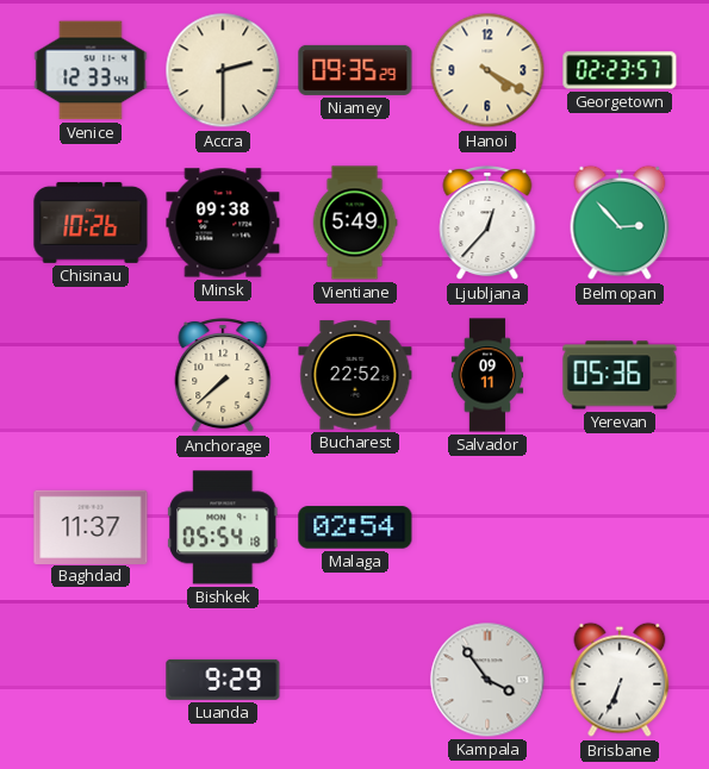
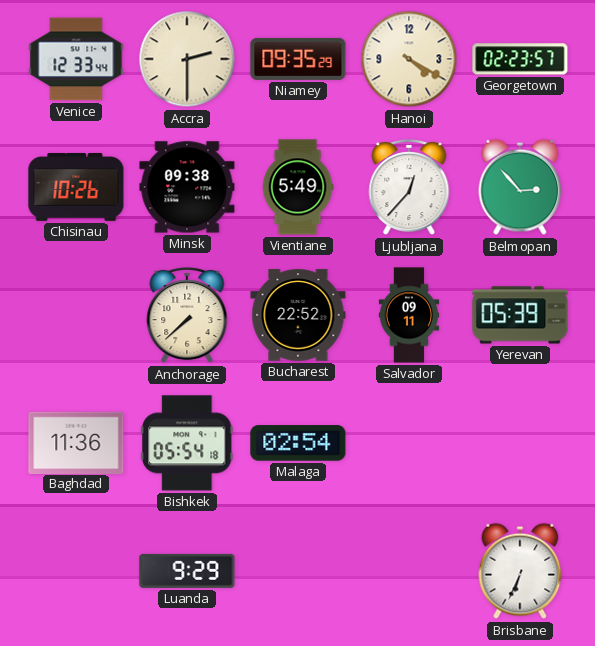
Yerevan: 05:36 -> 05:39 (520, 315)
Baghdad: 11:37 -> 11:36 (76, 442)
Kampala: 3:54 -> none (487, 680)
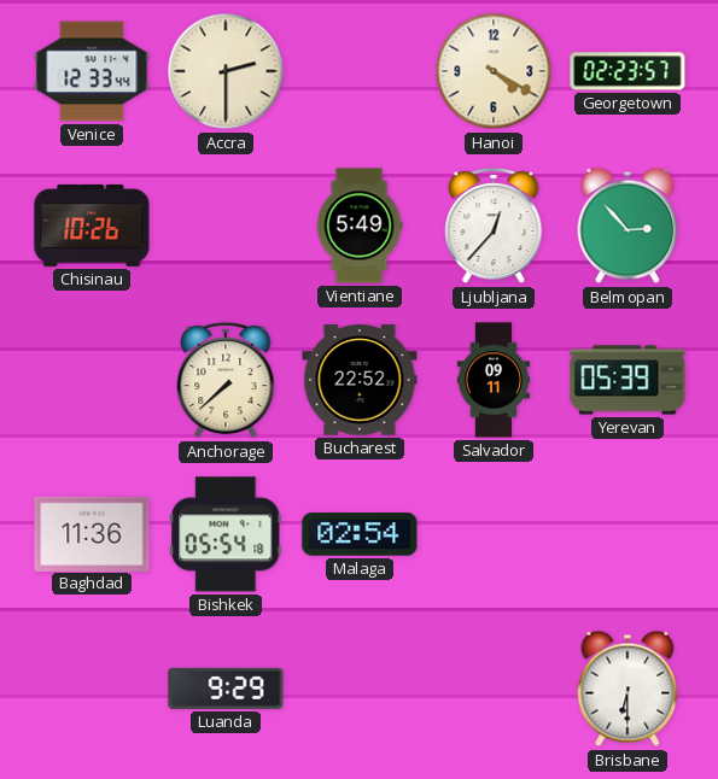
Niamey: 09:35 -> none (298, 59)
Minsk: 09:38 -> none (187, 187)
Brisbane: 6:34 -> 6:30 (627, 689)
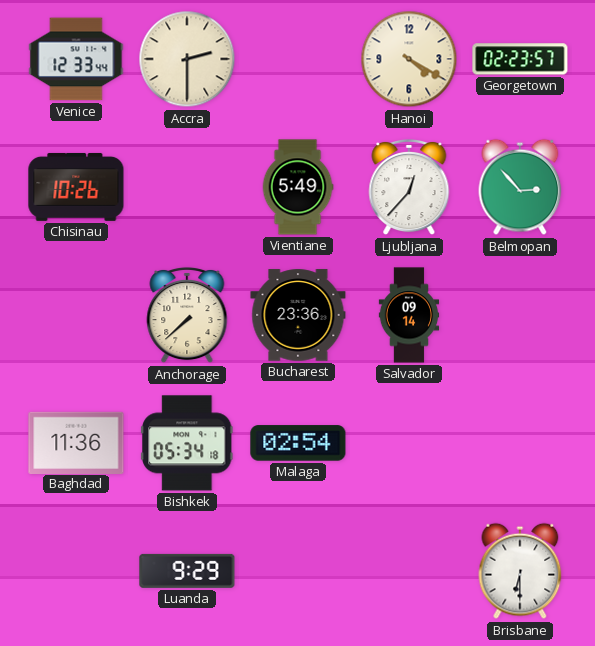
Bucharest: 22:52 -> 23:36 (298, 315)
Salvador: 09:11 -> 09:14 (409, 315)
Yerevan: 05:39 -> none (627, 380)
Bishkek: 05:54 -> 05:34 (188, 443)
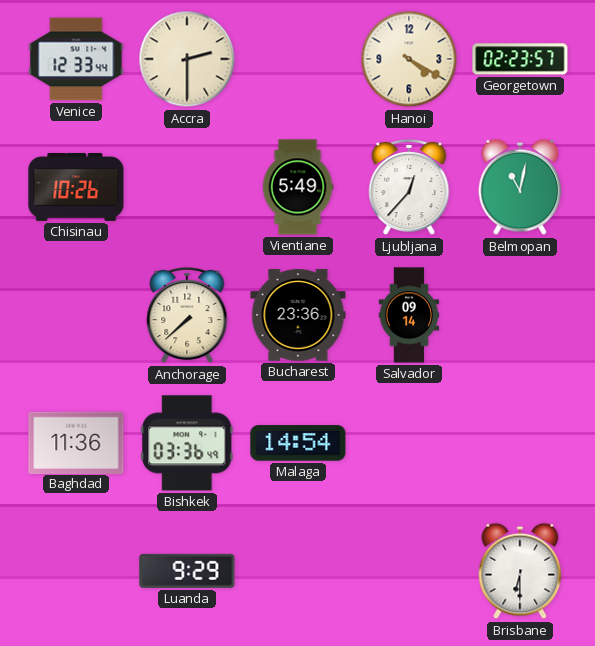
Belmopan: 2:53 -> 11:02 (520, 187)
Bishkek: 05:34 -> 03:36 (188, 443)
Malaga: 02:54 -> 14:54 (298, 443)
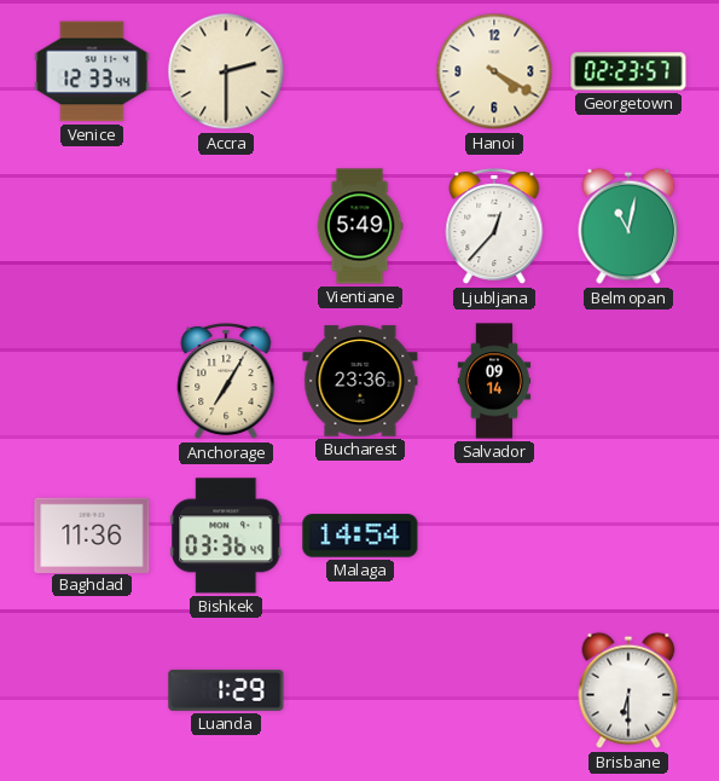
Chisinau: 10:26 -> none (76, 187)
Anchorage: 7:38 -> 7:05 (226, 381)
Luanda: 9:29 -> 1:29 (226, 690)
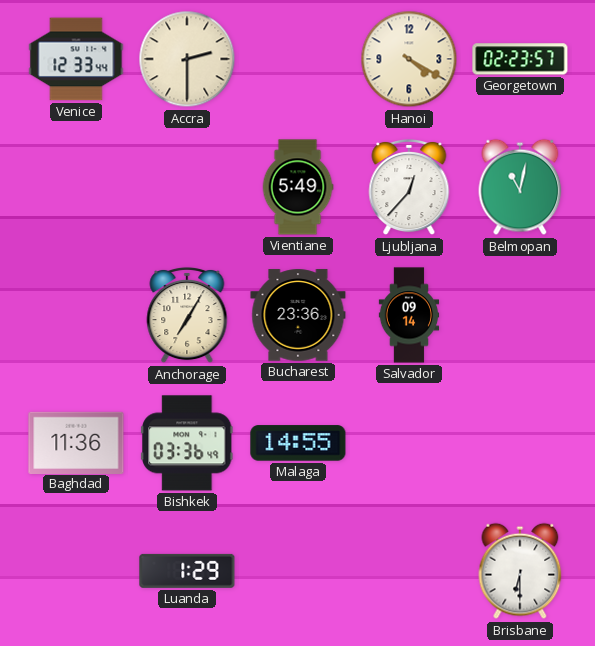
Malaga: 14:54 -> 14:55 (298, 443)
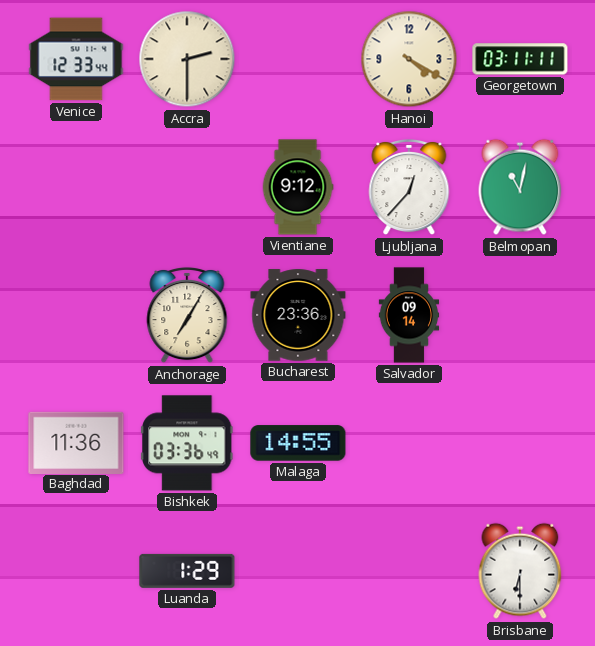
Georgetown: 02:23 -> 03:11 (520, 59)
Vientiane: 5:49 -> 9:12 (298, 187)
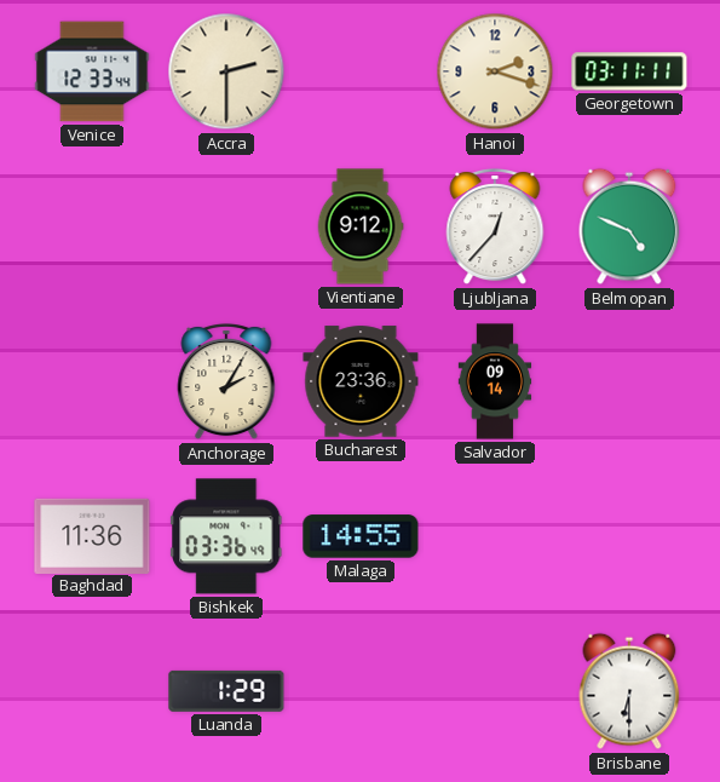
Hanoi: 4:20 -> 2:18 (495, 71)
Belmopan: 11:02 -> 4:49 (629, 226)
Anchorage: 7:05 -> 2:05 (226, 381)
